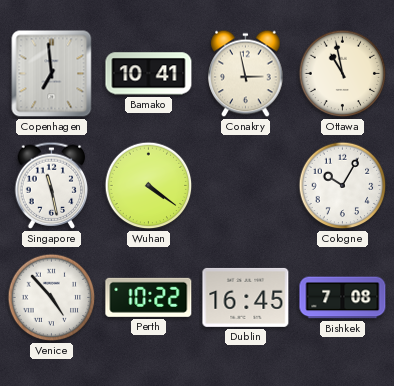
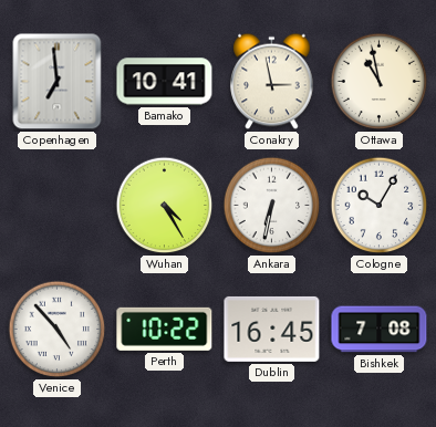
Singapore: 11:28 -> none (52, 185)
Wuhan: 4:21 -> 4:25 (165, 206)
Ankara: none -> 6:32 (272, 206)
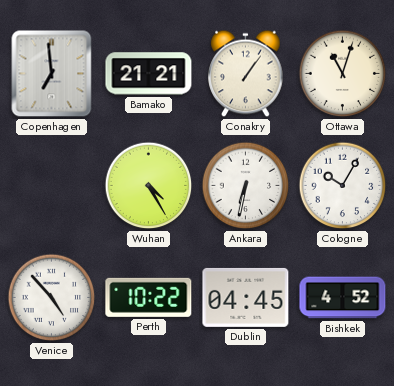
Bamako: 10:41 -> 21:21 (149, 74)
Conakry: 2:58 -> 1:06 (246, 74)
Ottawa: 10:58 -> 11:03 (343, 74)
Dublin: 16:45 -> 04:45 (246, 297)
Bishkek: 7:08 -> 4:52 (343, 298)
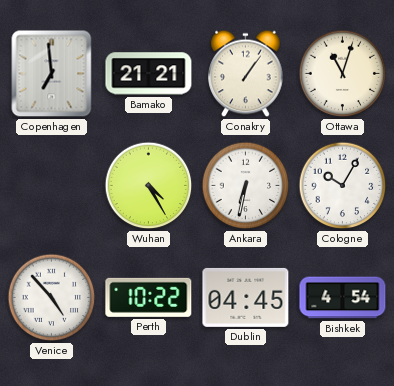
Bishkek: 4:52 -> 4:54 (343, 298)
